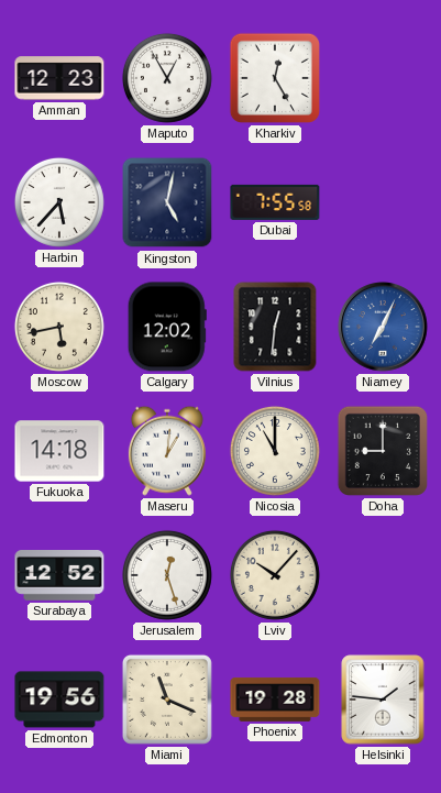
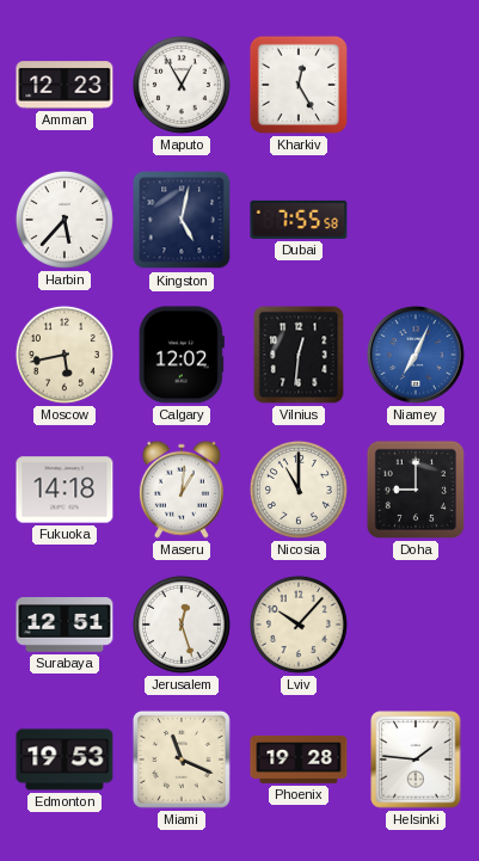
Surabaya: 12:52 -> 12:51 (65, 626)
Edmonton: 19:56 -> 19:53 (65, 759)
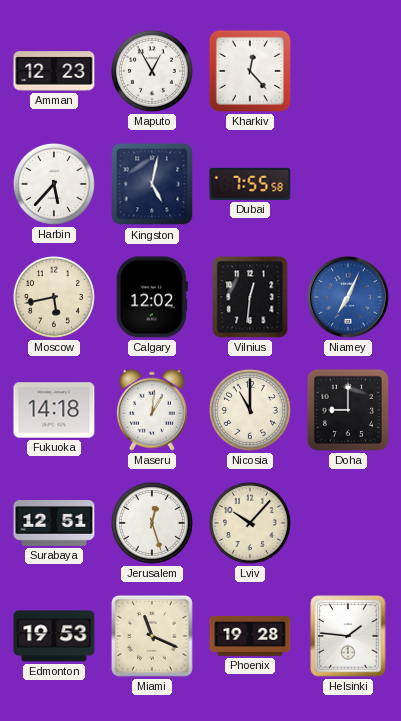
Kharkiv: 12:25 -> 12:23 (250, 71)
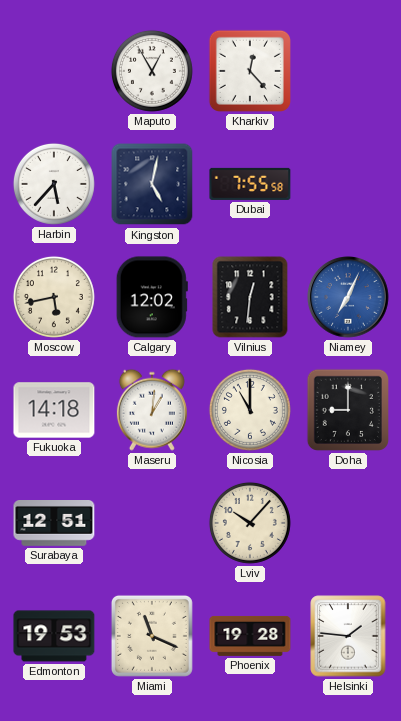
Amman: 12:23 -> none (54, 71)
Jerusalem: 12:27 -> none (152, 523)
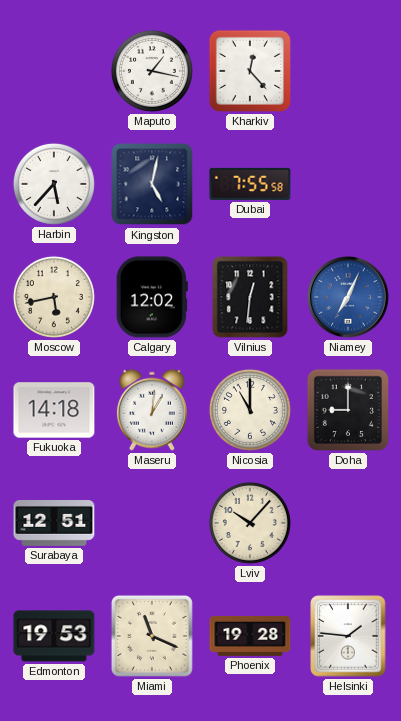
Maputo: 12:55 -> 1:17 (152, 71)
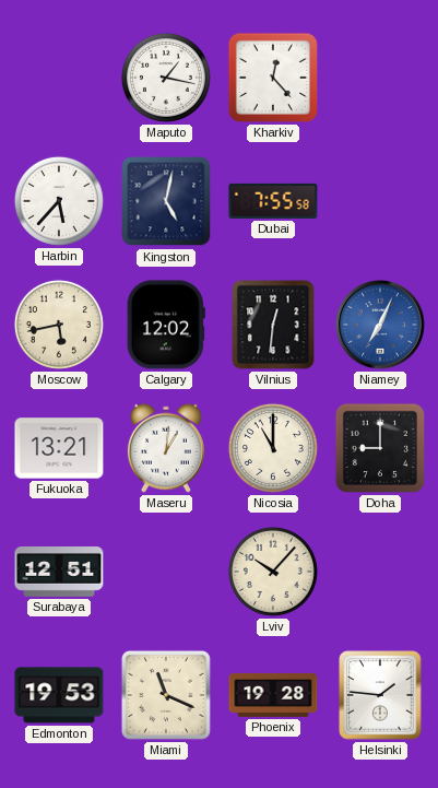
Fukuoka: 14:18 -> 13:21 (59, 448)
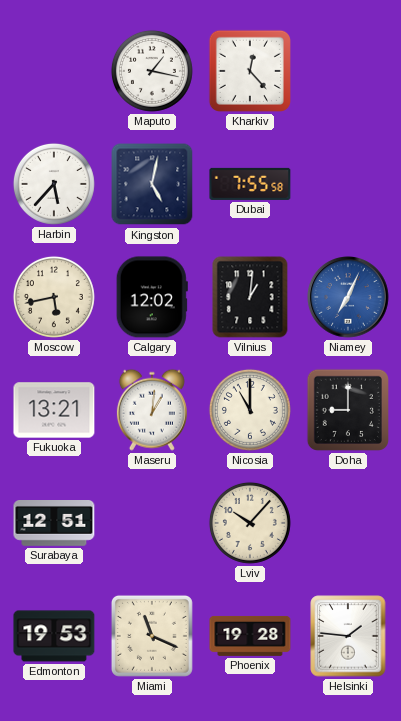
Vilnius: 12:31 -> 1:01 (250, 297)
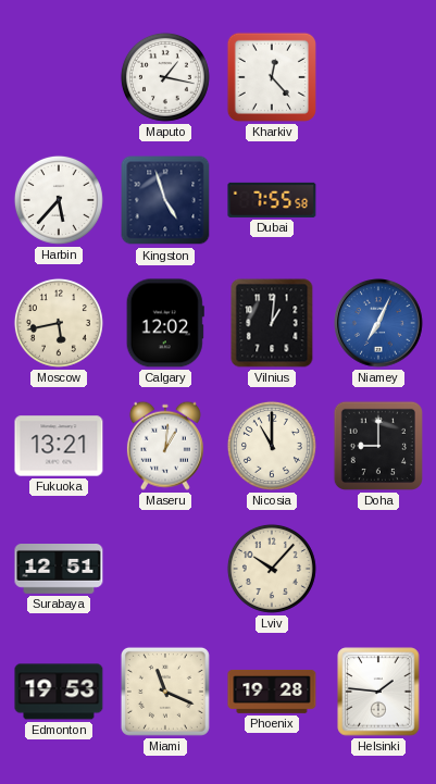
Kingston: 5:02 -> 4:57 (165, 200)
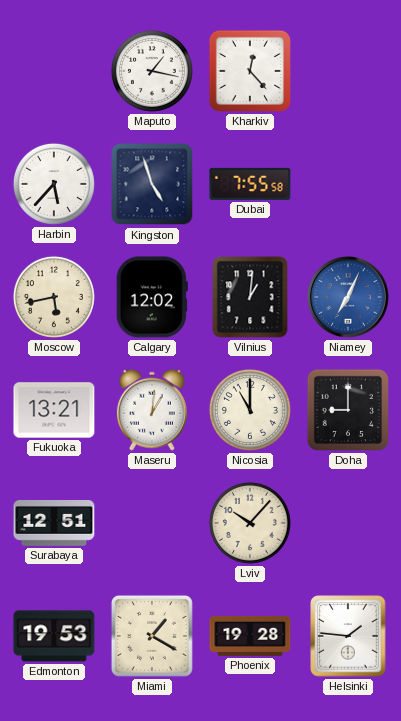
Miami: 11:19 -> 1:20 (152, 636)
